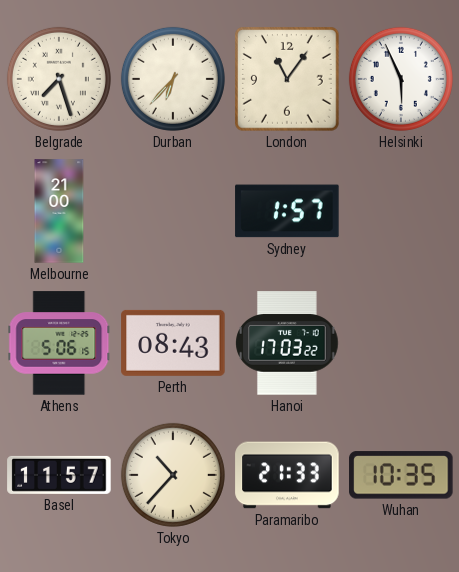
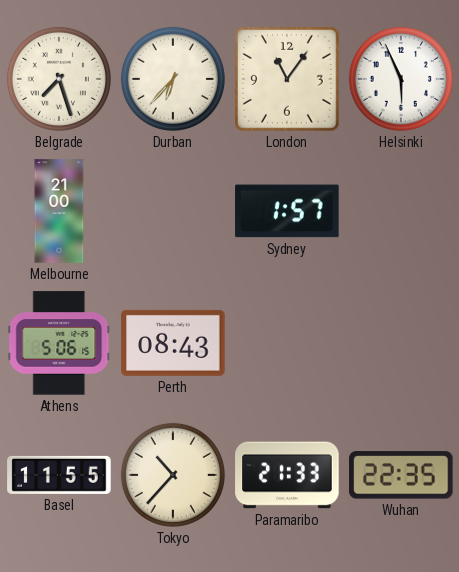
Hanoi: 17:03 -> none (287, 343)
Basel: 11:57 -> 11:55 (59, 475)
Wuhan: 10:35 -> 22:35 (401, 475)
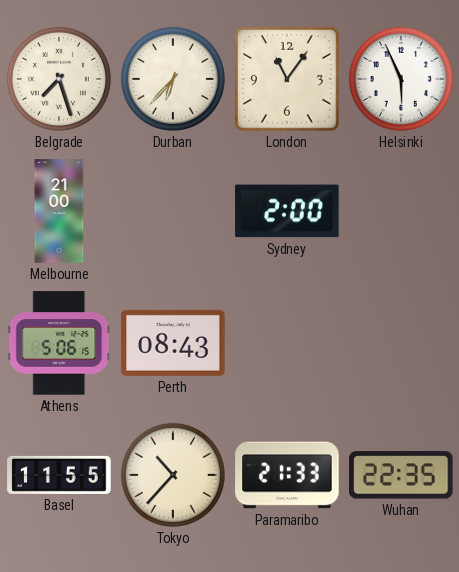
Sydney: 1:57 -> 2:00 (287, 211)
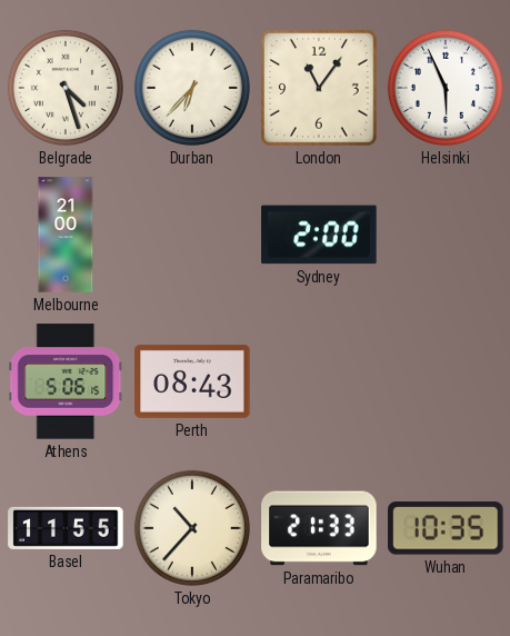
Belgrade: 7:27 -> 4:27 (66, 88)
Wuhan: 22:35 -> 10:35 (446, 528)
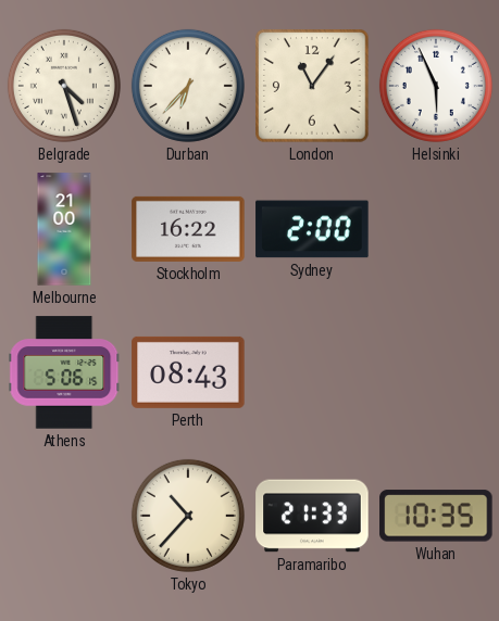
Stockholm: none -> 16:22 (188, 229)
Basel: 11:55 -> none (66, 528)
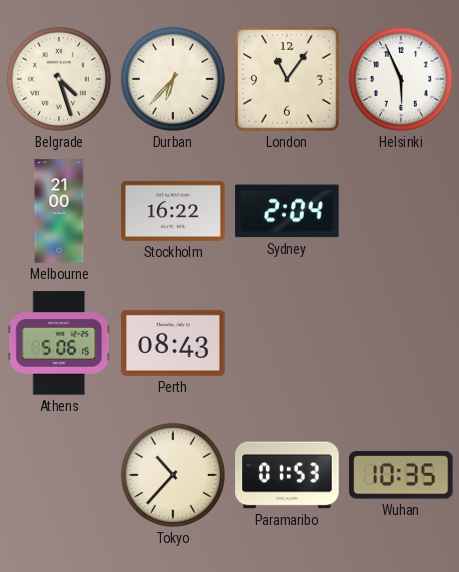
Sydney: 2:00 -> 2:04 (287, 211)
Paramaribo: 21:33 -> 01:53 (287, 475)
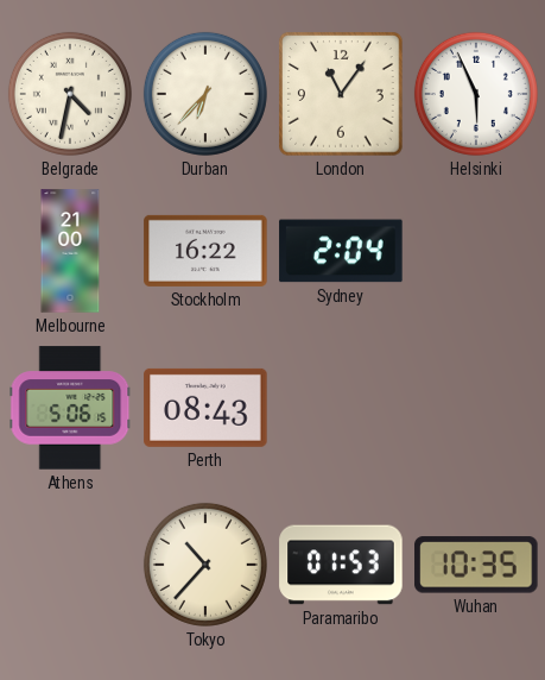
Belgrade: 4:27 -> 4:32 (70, 94)
